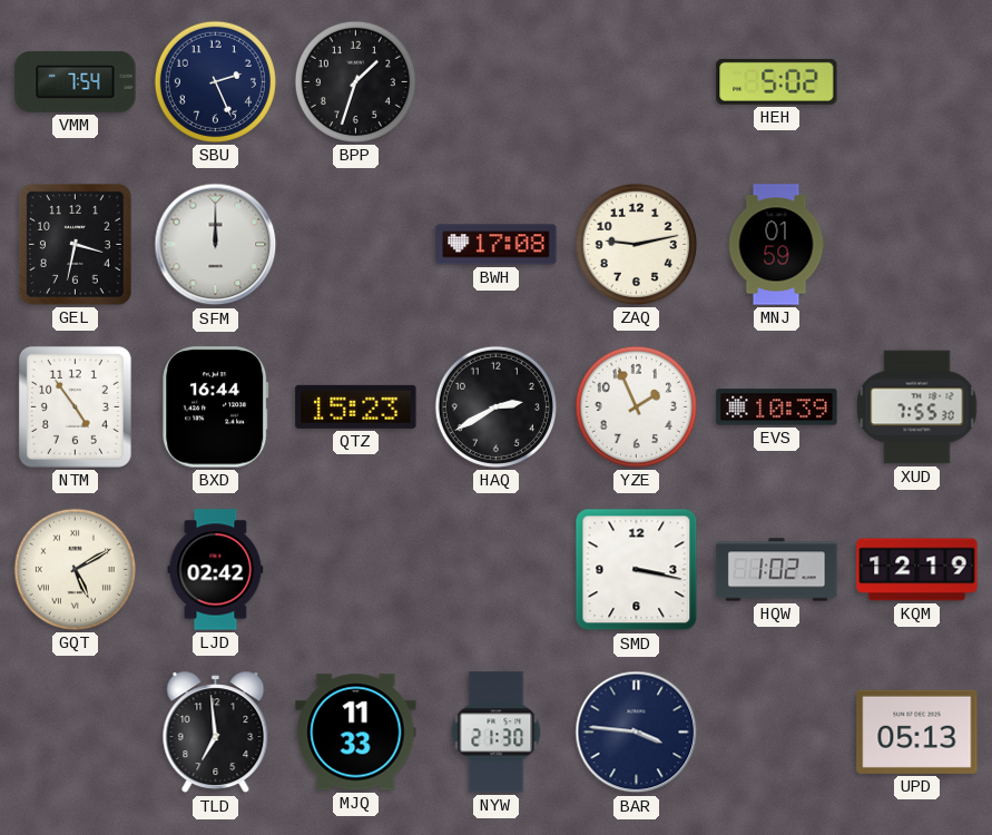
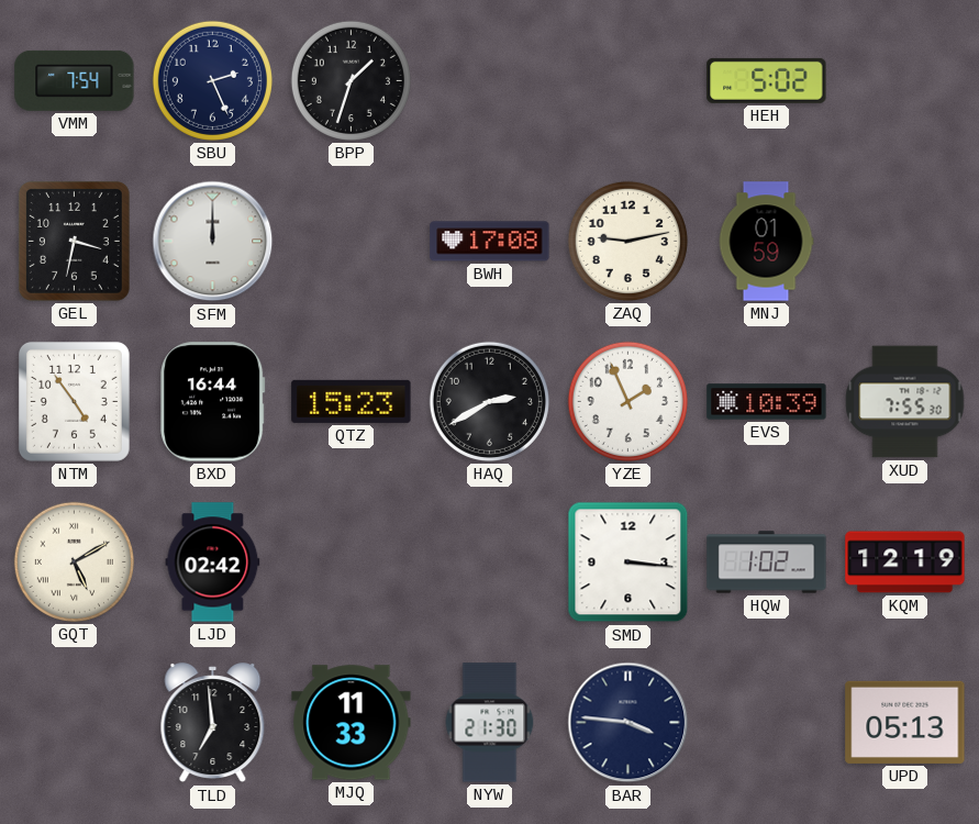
SMD: 3:17 -> 3:16 (628, 563)
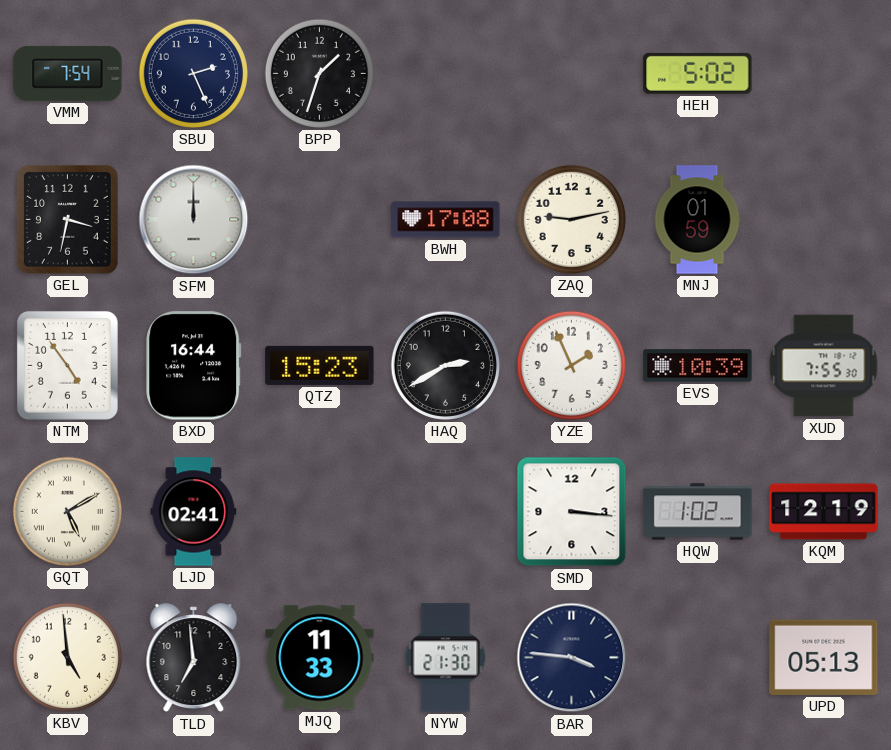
LJD: 02:42 -> 02:41 (194, 512)
KBV: none -> 4:59 (67, 657)
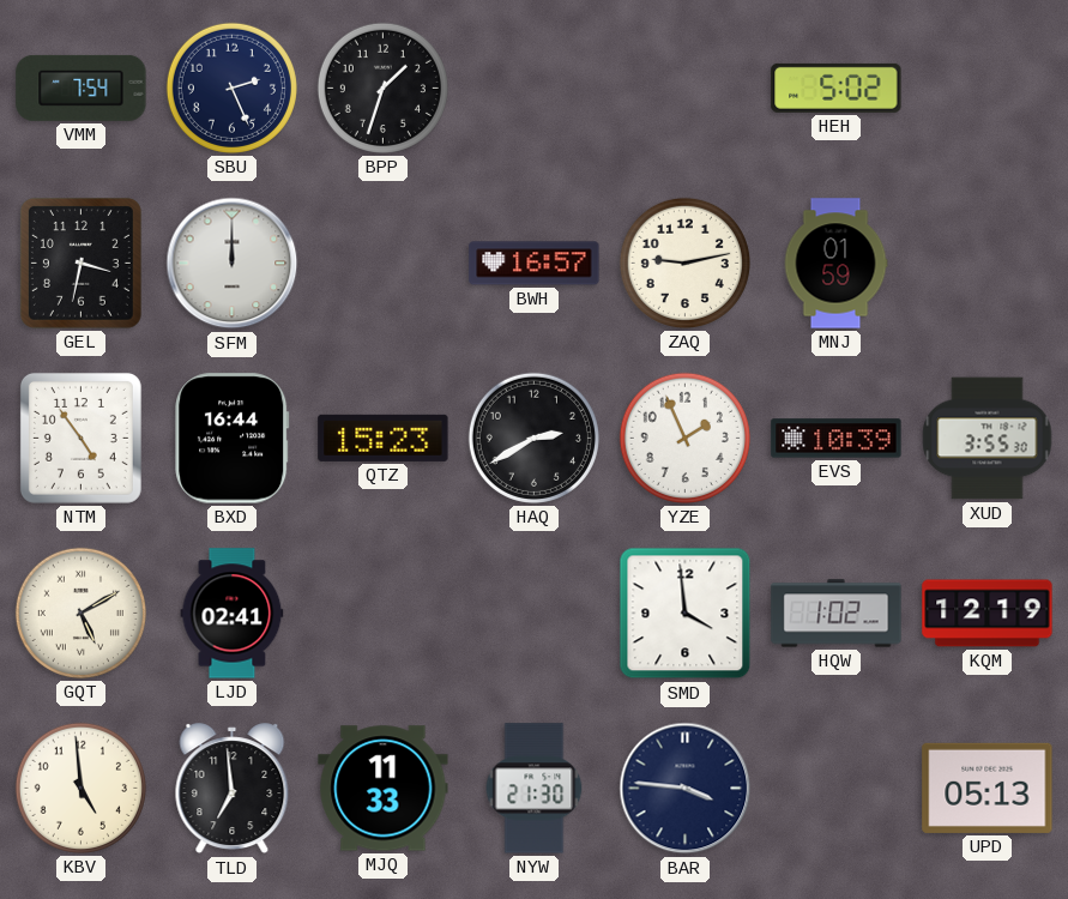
BWH: 17:08 -> 16:57 (535, 264)
XUD: 7:55 -> 3:55 (988, 439)
SMD: 3:16 -> 3:59 (686, 614)
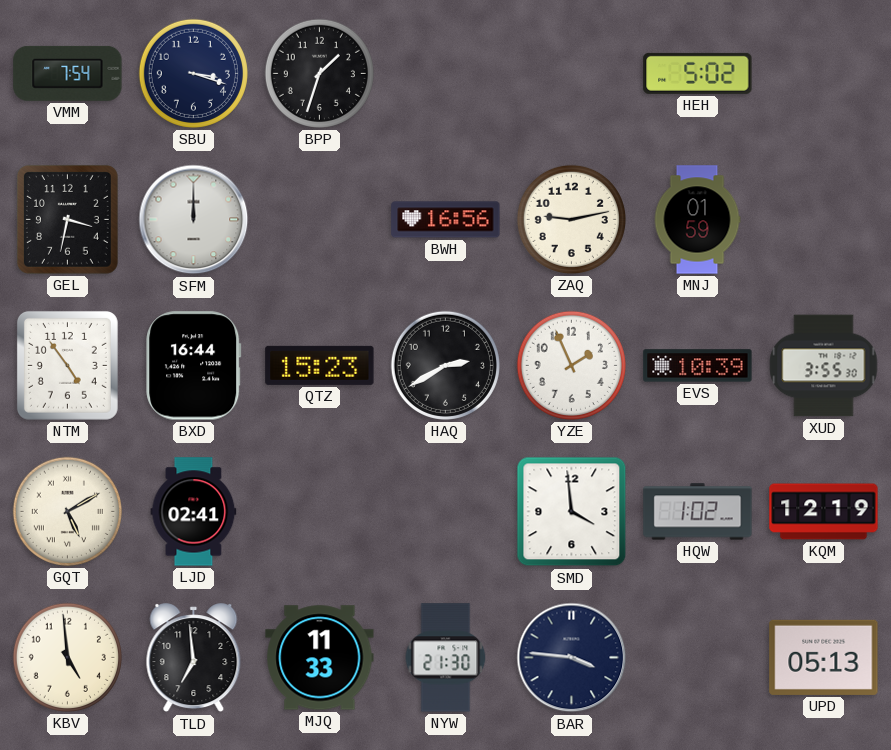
SBU: 2:26 -> 3:18 (193, 73)
BWH: 16:57 -> 16:56 (446, 220)
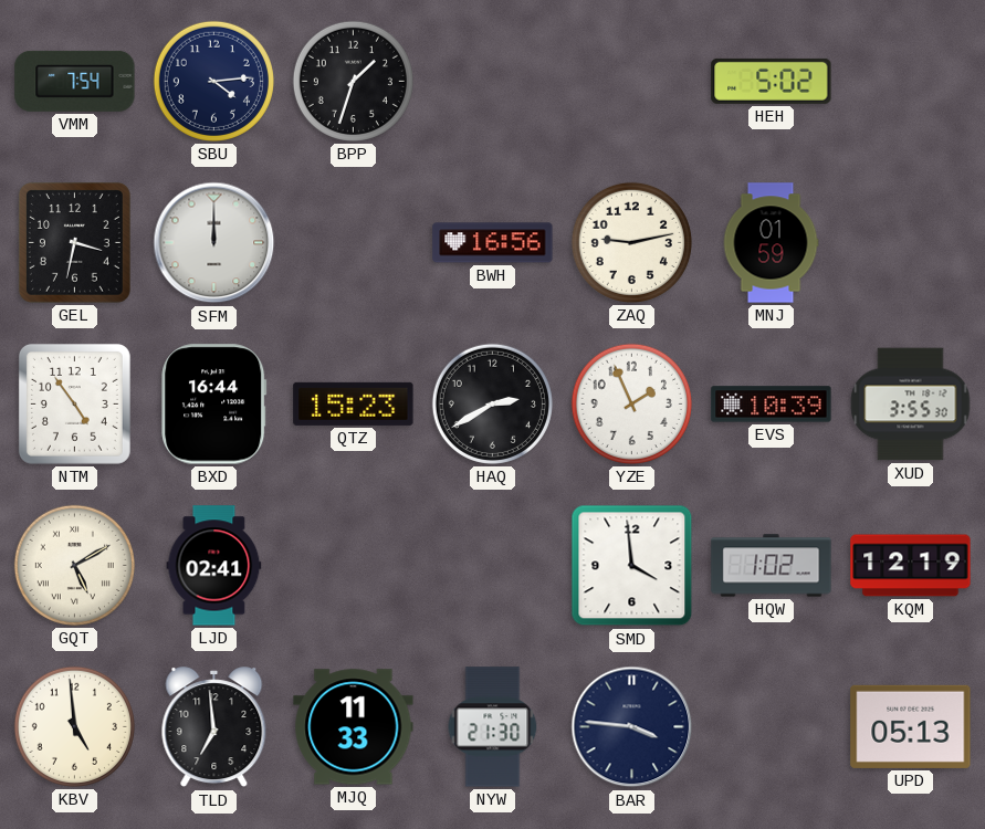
SBU: 3:18 -> 4:14 (213, 81)
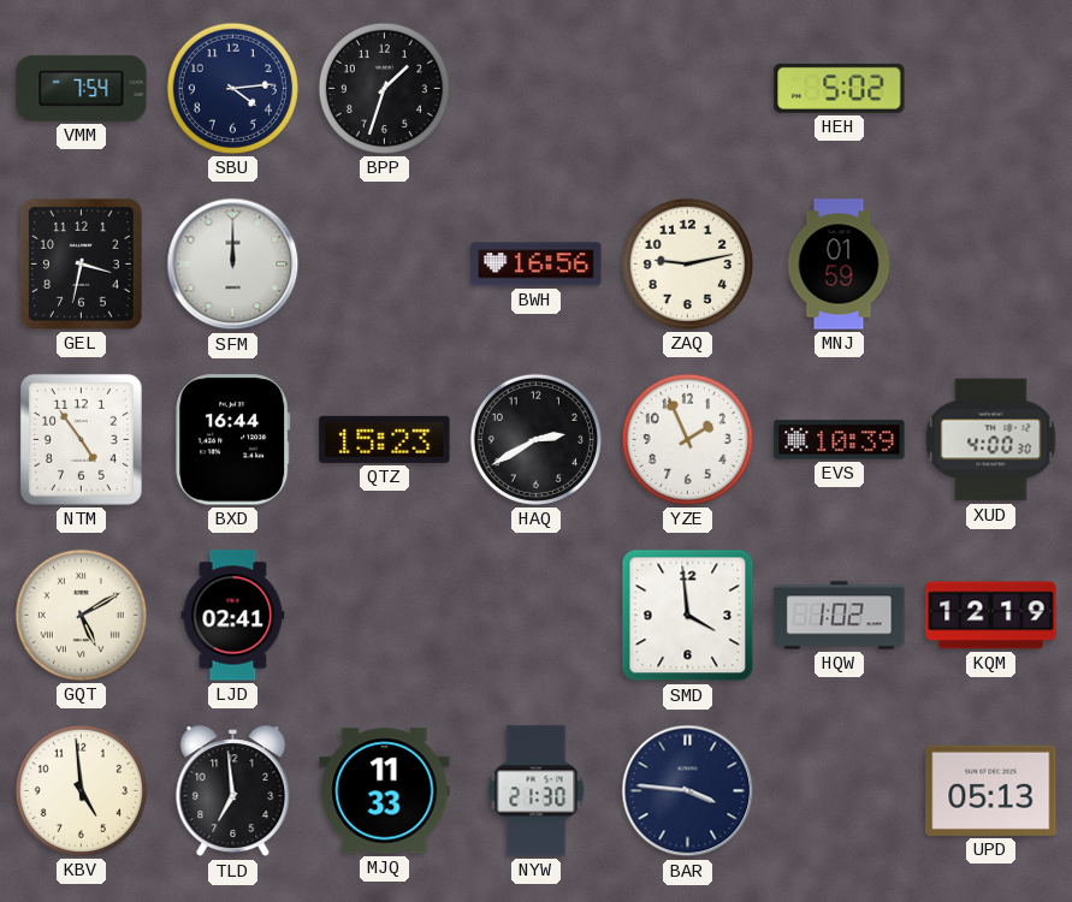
XUD: 3:55 -> 4:00 (991, 440)
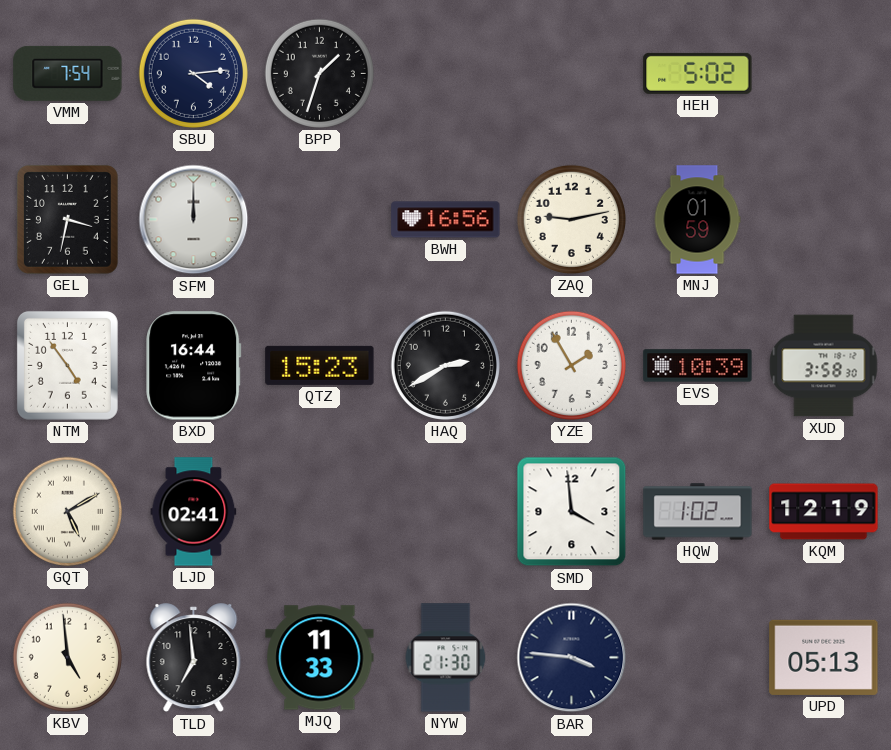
YZE: 1:56 -> 1:55 (571, 365)
XUD: 4:00 -> 3:58 (824, 366)
